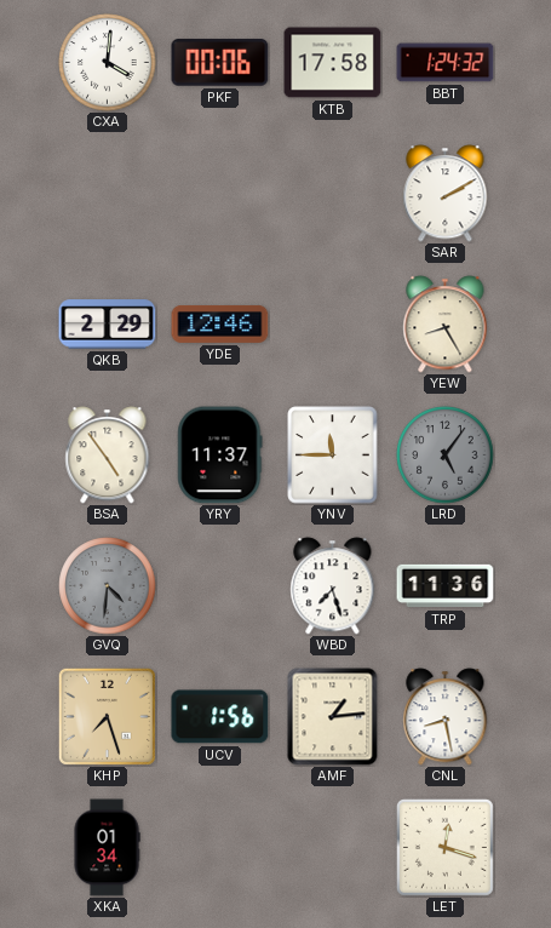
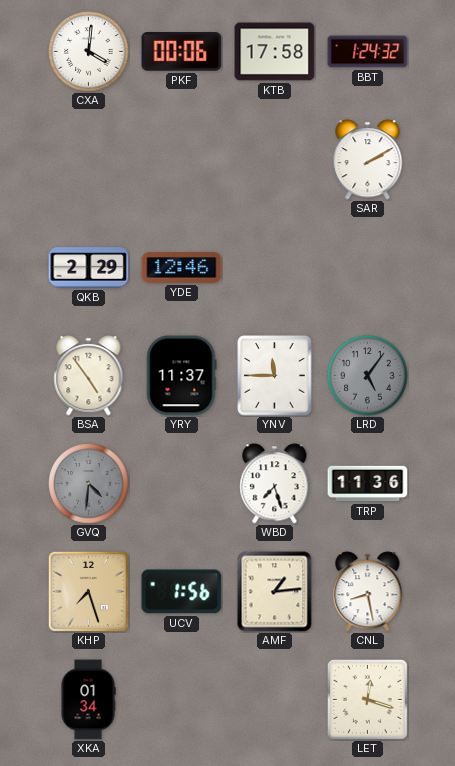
YEW: 8:25 -> none (446, 325)
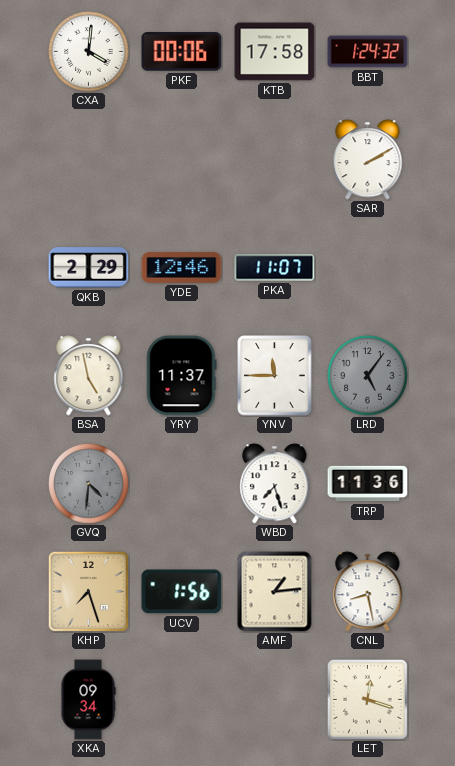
PKA: none -> 11:07 (275, 268)
BSA: 4:54 -> 4:58 (89, 376)
XKA: 01:34 -> 09:34 (88, 700)
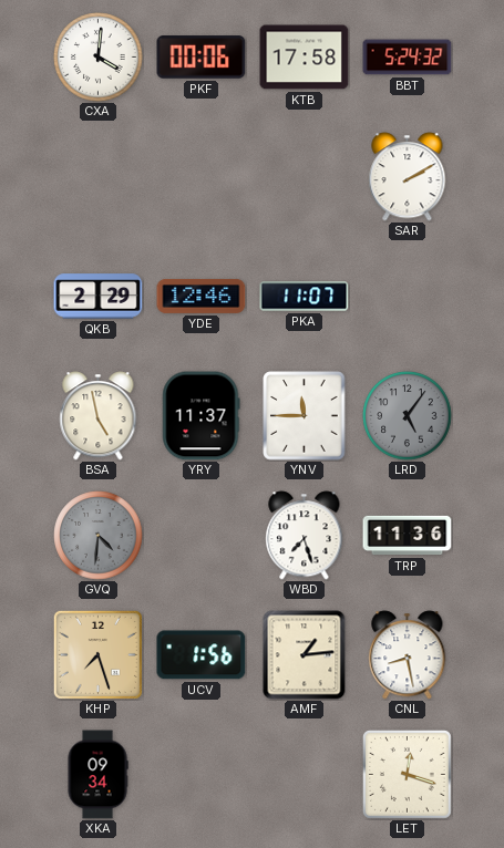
BBT: 1:24 -> 5:24 (408, 58)
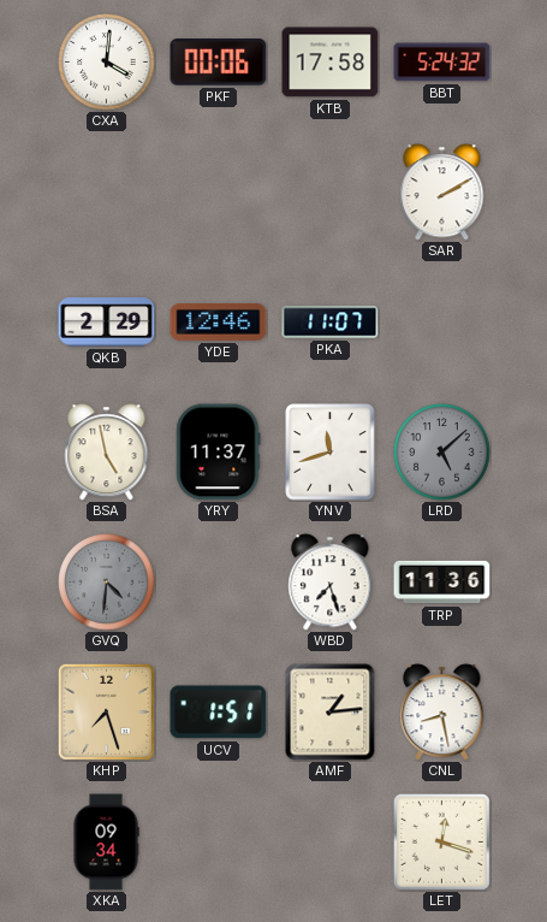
YNV: 11:45 -> 11:42 (331, 453)
LRD: 5:06 -> 5:08 (442, 453)
UCV: 1:56 -> 1:51 (219, 713)
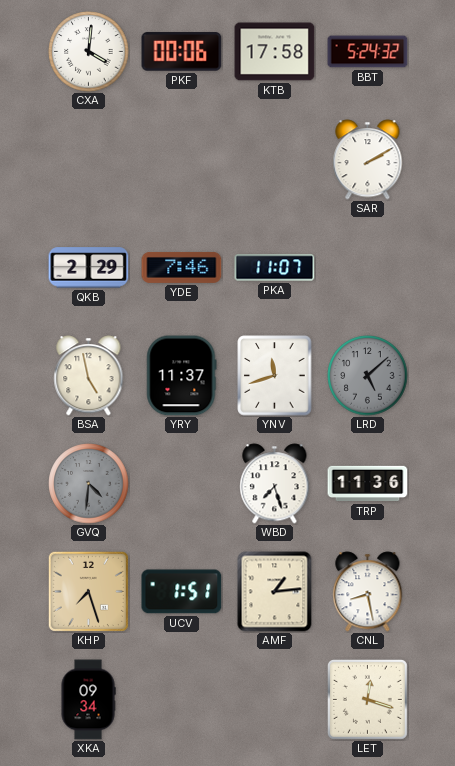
YDE: 12:46 -> 7:46 (182, 267)
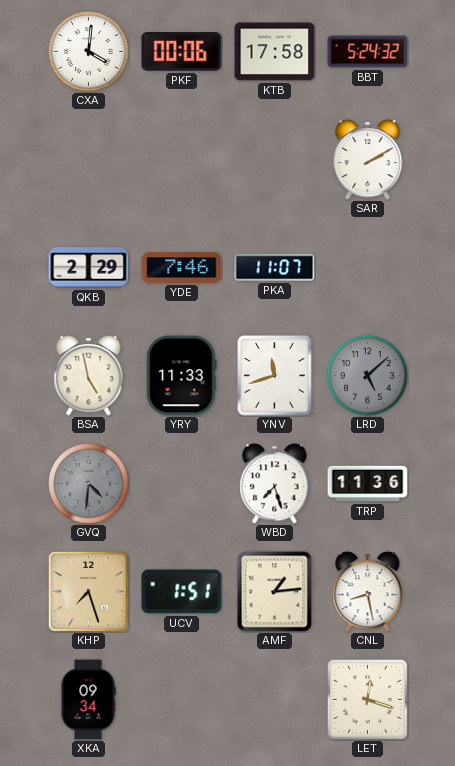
YRY: 11:37 -> 11:33 (182, 376)
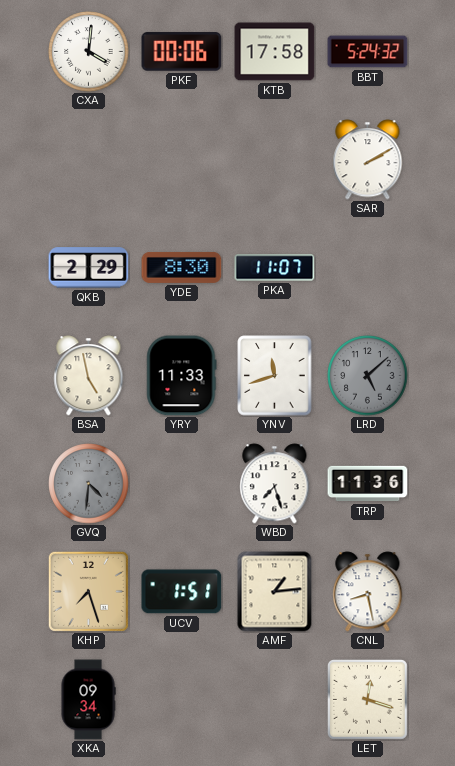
YDE: 7:46 -> 8:30 (182, 267)
